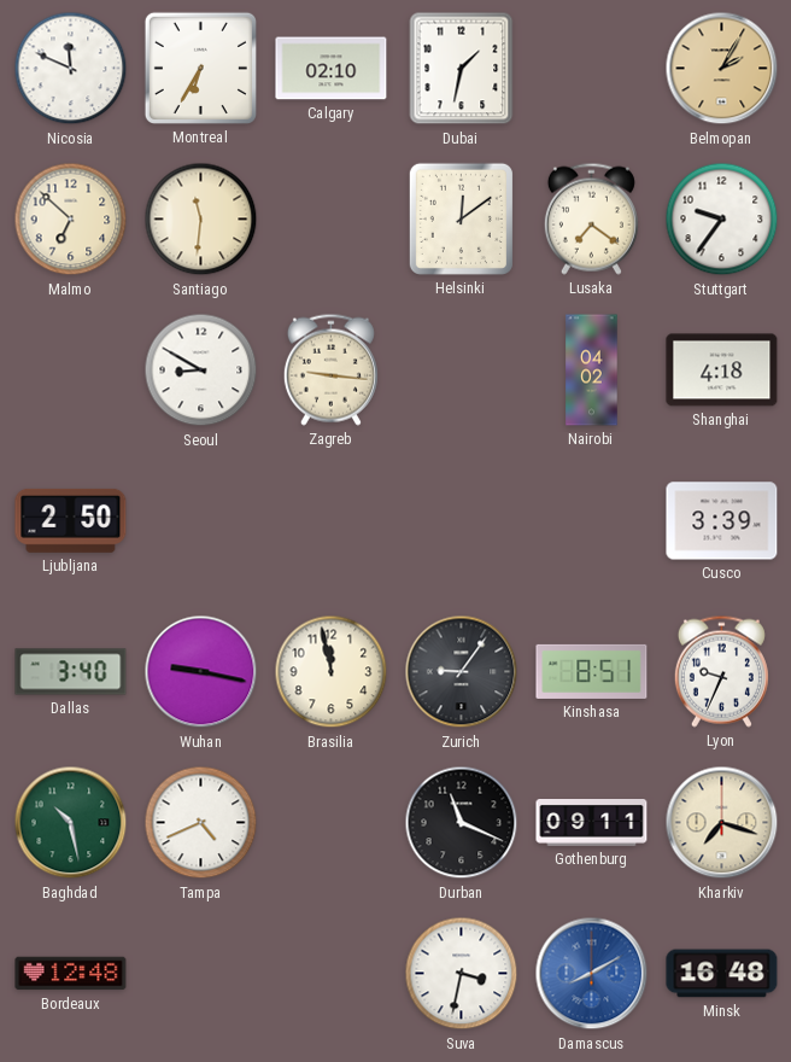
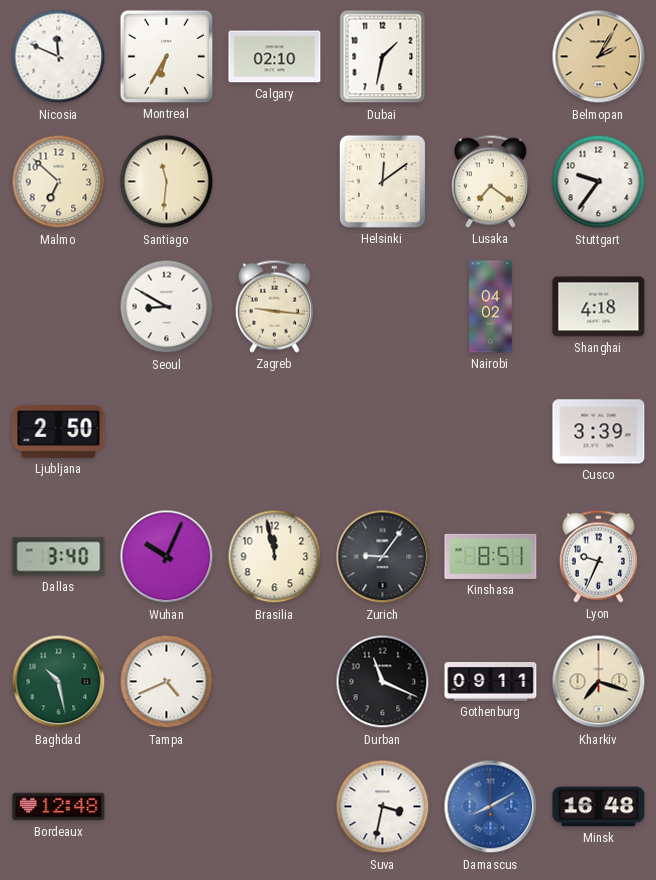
Wuhan: 9:17 -> 10:04 (167, 557)
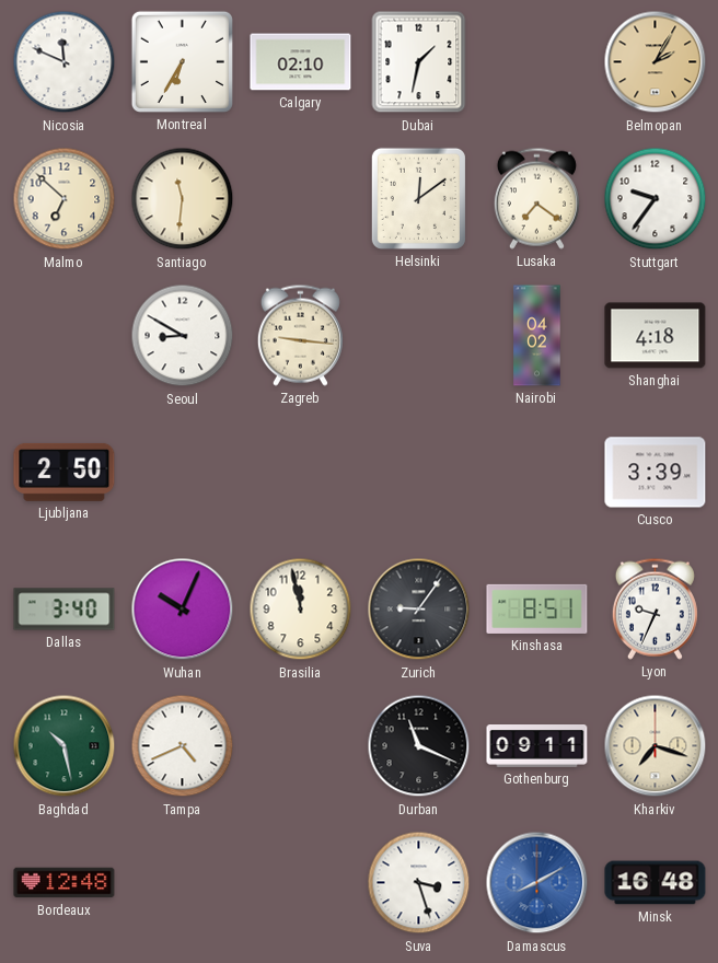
Suva: 3:32 -> 3:27 (419, 883)
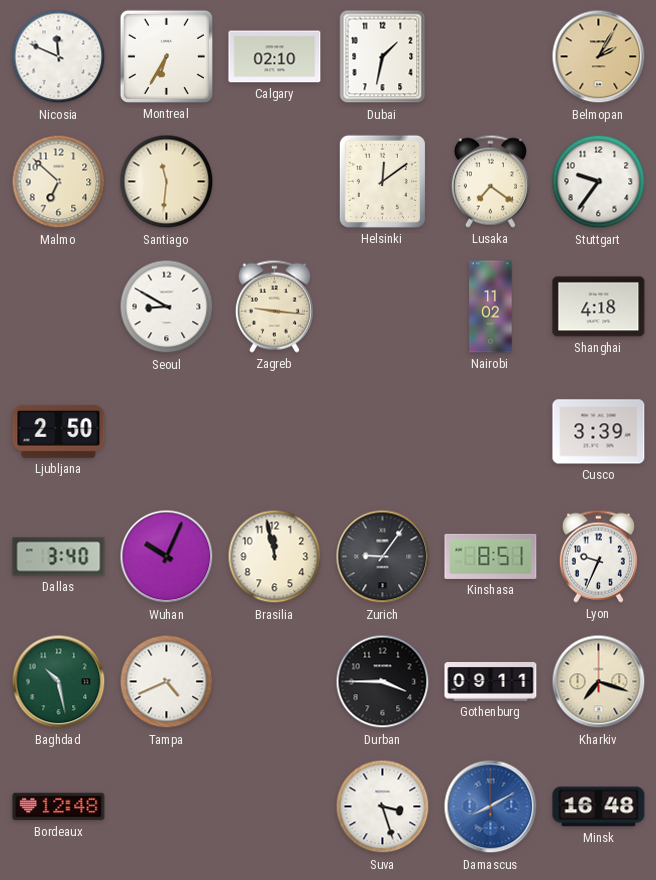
Nairobi: 04:02 -> 11:02 (491, 307)
Durban: 11:19 -> 3:45 (383, 682)
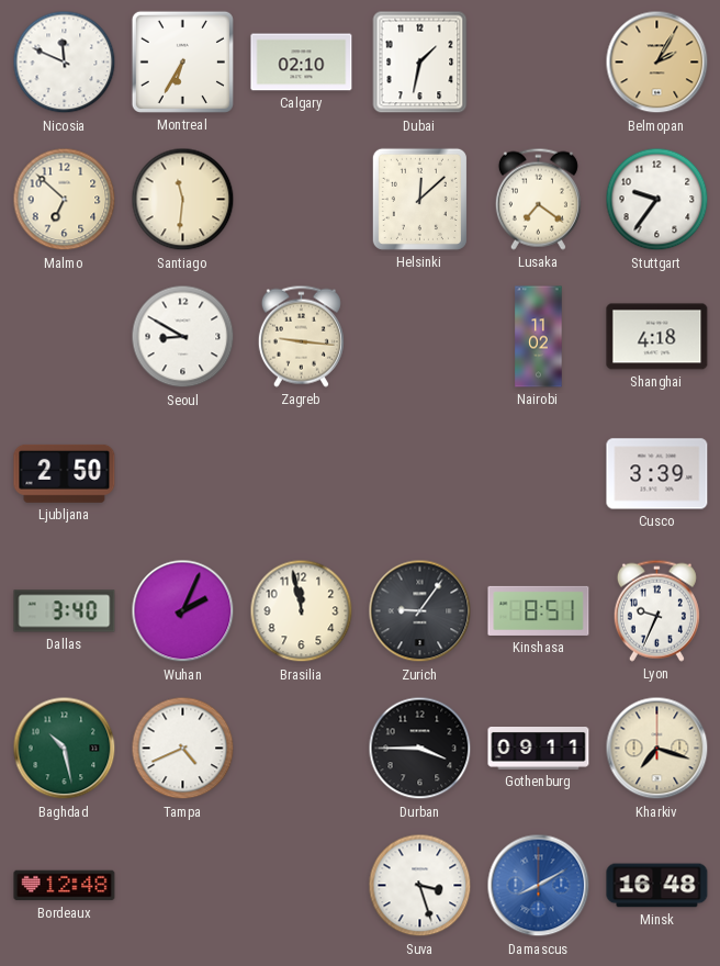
Helsinki: 12:09 -> 12:08 (419, 199)
Wuhan: 10:04 -> 2:04 (183, 611)
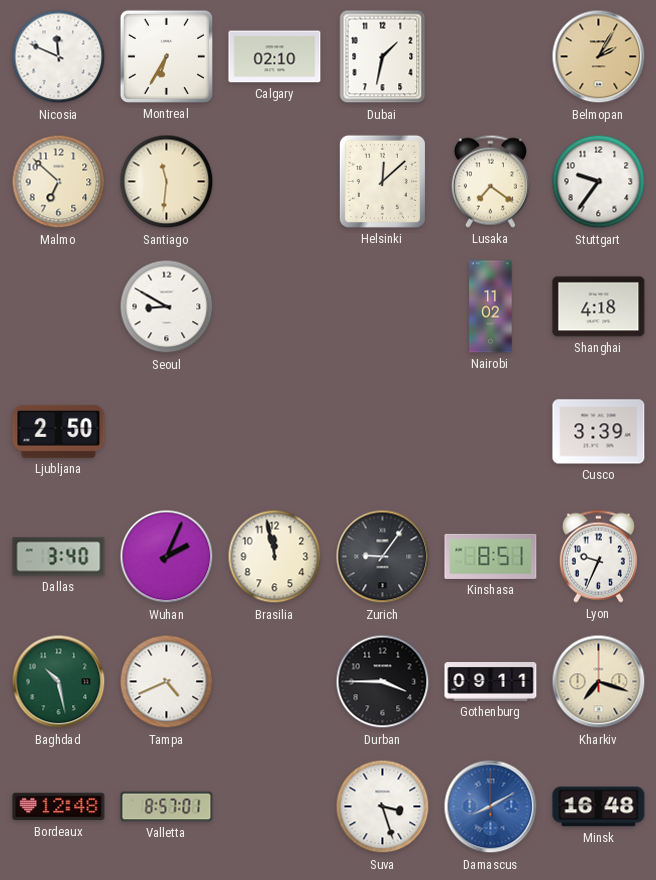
Zagreb: 9:16 -> none (301, 336)
Valletta: none -> 8:57 (167, 807)
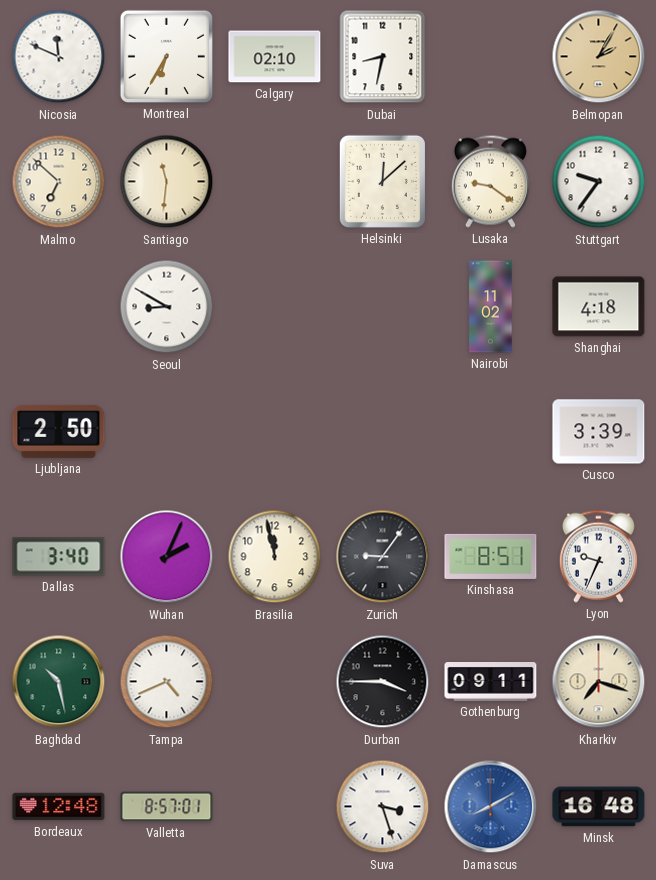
Dubai: 1:32 -> 8:32 (383, 57)
Lusaka: 7:21 -> 9:21 (490, 181)
